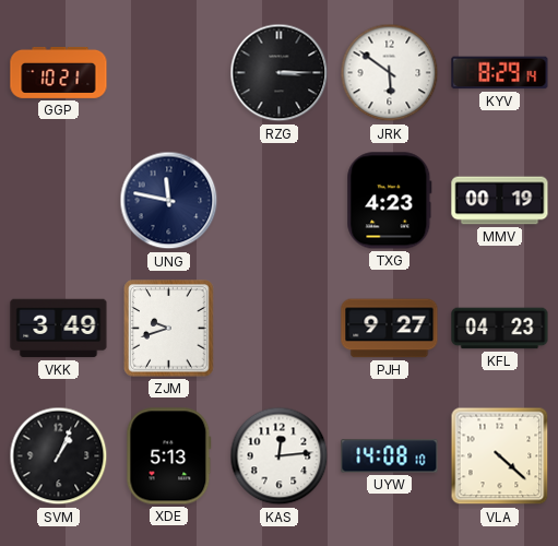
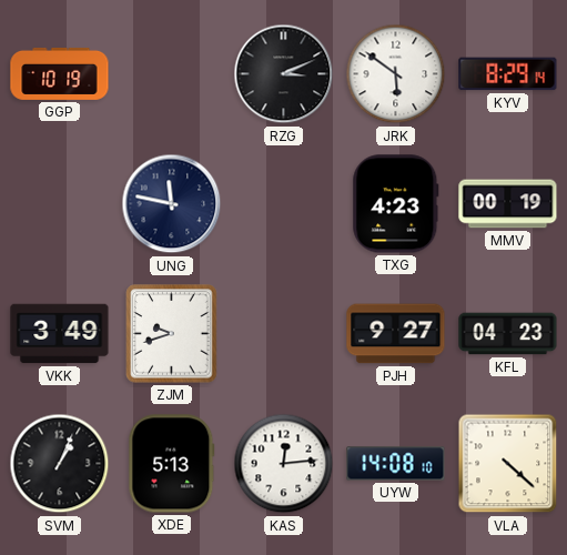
GGP: 10:21 -> 10:19 (60, 73)
RZG: 3:15 -> 3:11 (284, 74)
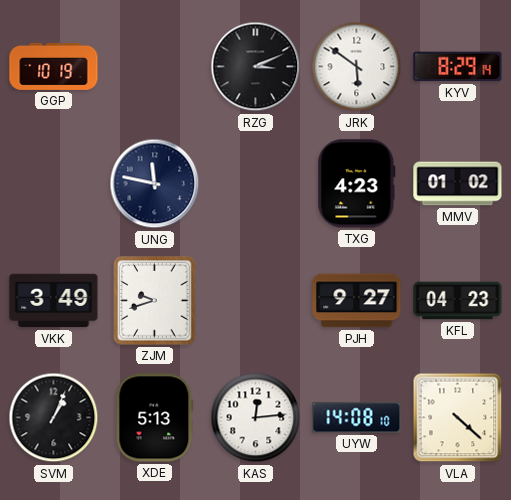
MMV: 00:19 -> 01:02 (458, 184)
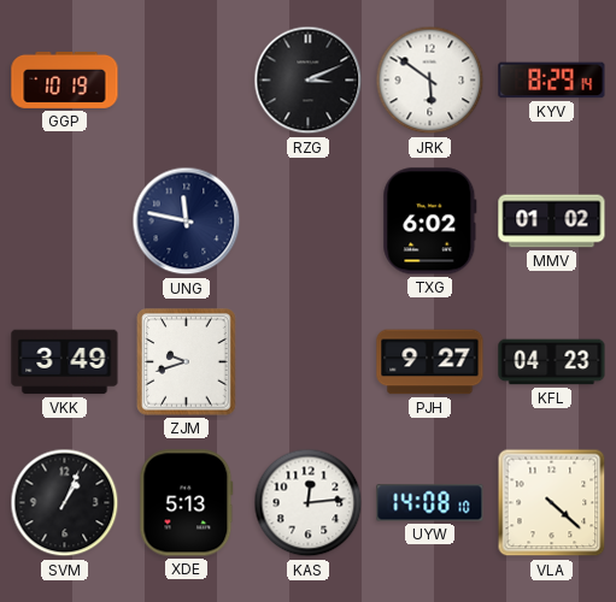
TXG: 4:23 -> 6:02 (430, 222)
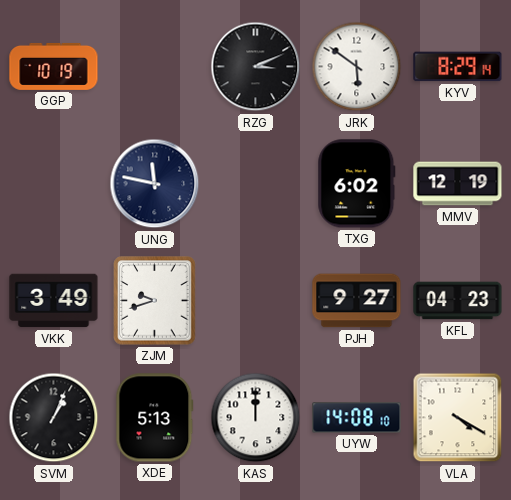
MMV: 01:02 -> 12:19 (458, 184)
KAS: 12:14 -> 12:00 (256, 418)
VLA: 4:22 -> 4:20 (458, 418)
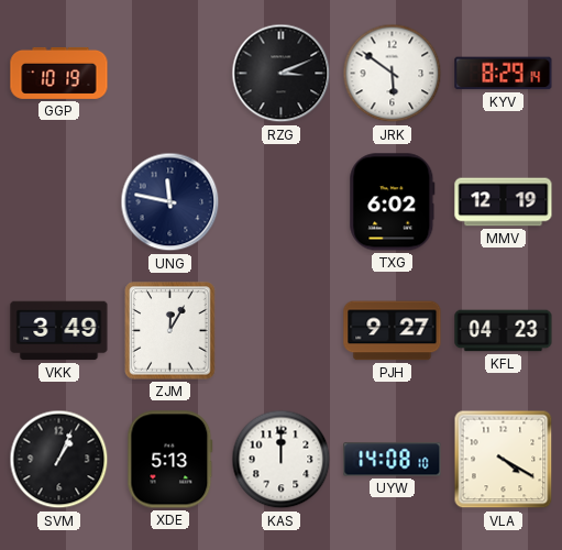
ZJM: 9:42 -> 12:05 (170, 331)
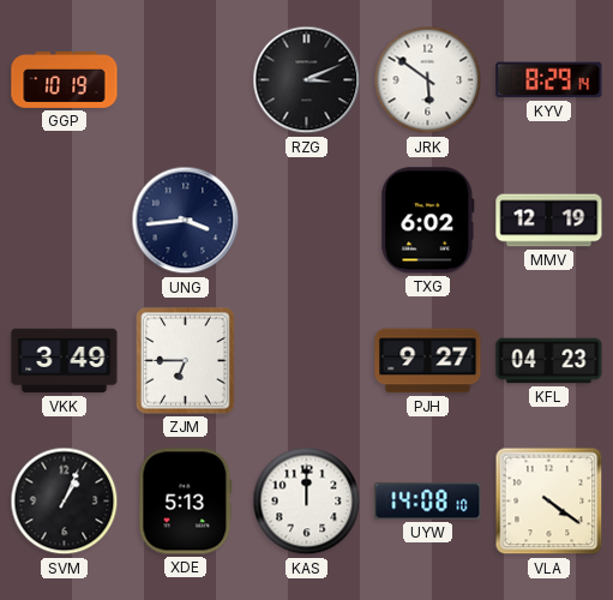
UNG: 11:47 -> 3:44 (186, 221)
ZJM: 12:05 -> 6:45 (186, 361)
VLA: 4:20 -> 4:21 (549, 502)
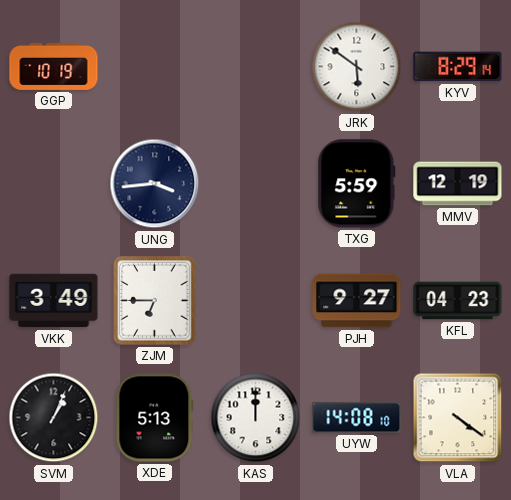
RZG: 3:11 -> none (307, 80)
TXG: 6:02 -> 5:59 (357, 184)
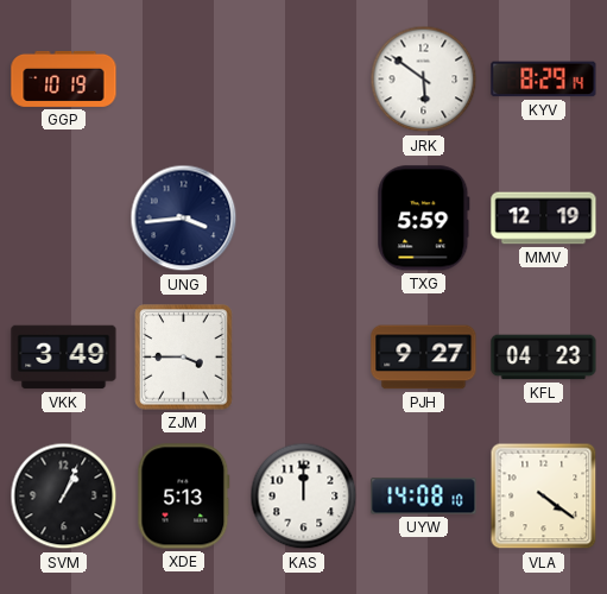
ZJM: 6:45 -> 3:45 (184, 358)
